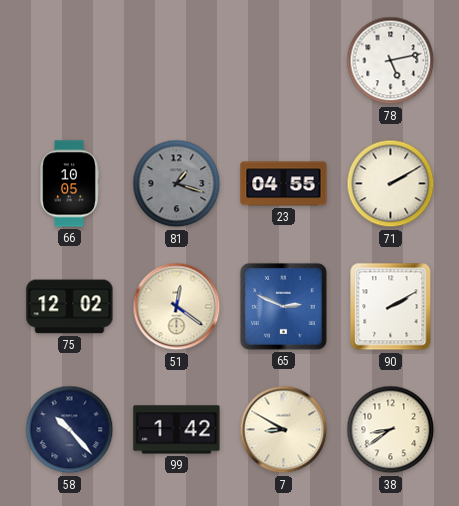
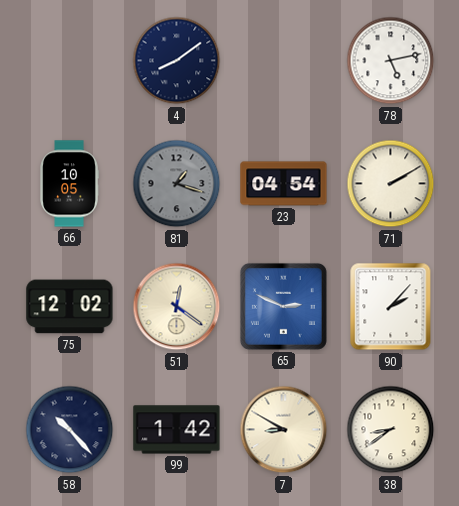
4: none -> 8:09 (177, 61)
23: 04:55 -> 04:54 (284, 184)
90: 2:10 -> 2:07 (391, 307)
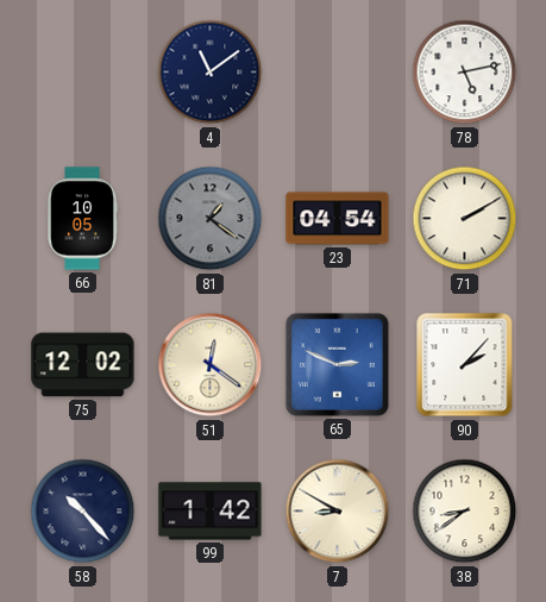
4: 8:09 -> 11:09 (211, 73)
81: 1:18 -> 1:21 (211, 219)
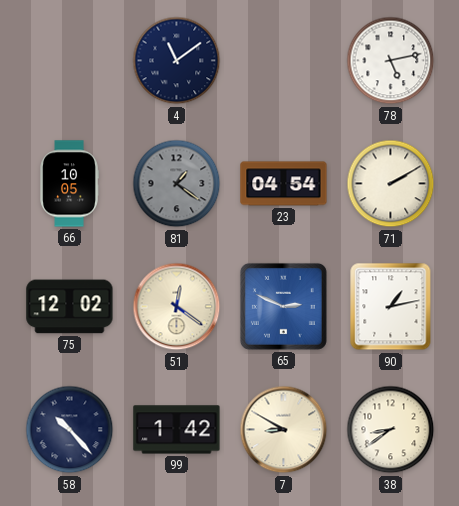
90: 2:07 -> 1:13 (391, 307)
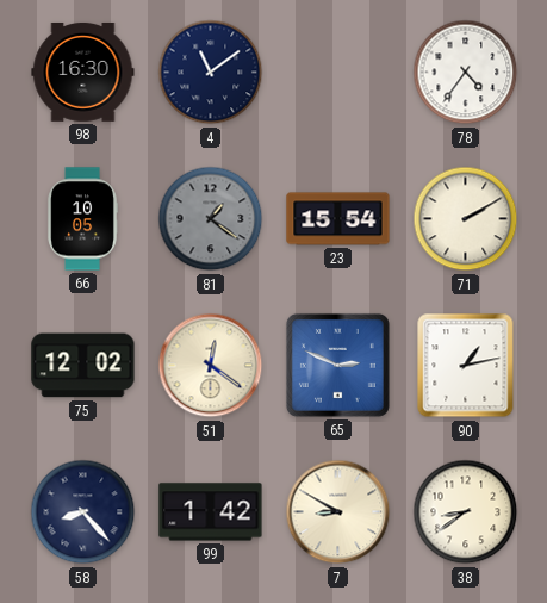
98: none -> 16:30 (83, 72)
78: 5:13 -> 4:36 (466, 73)
23: 04:54 -> 15:54 (338, 219)
58: 10:23 -> 8:23 (83, 512)
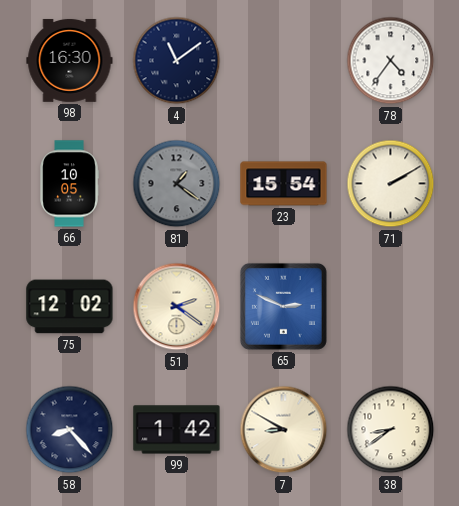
51: 12:21 -> 2:21 (177, 307)
90: 1:13 -> none (466, 366)
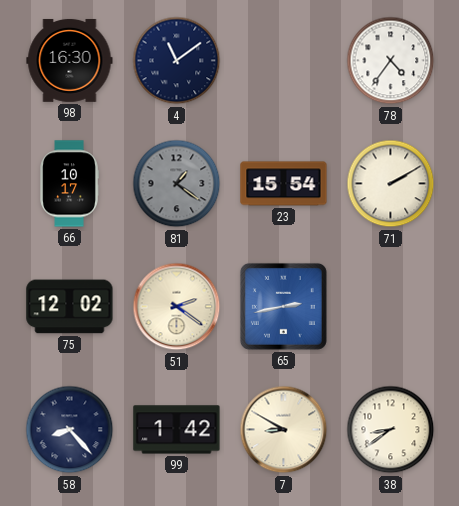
66: 10:05 -> 10:17 (69, 184)
65: 2:49 -> 2:43 (283, 306)
